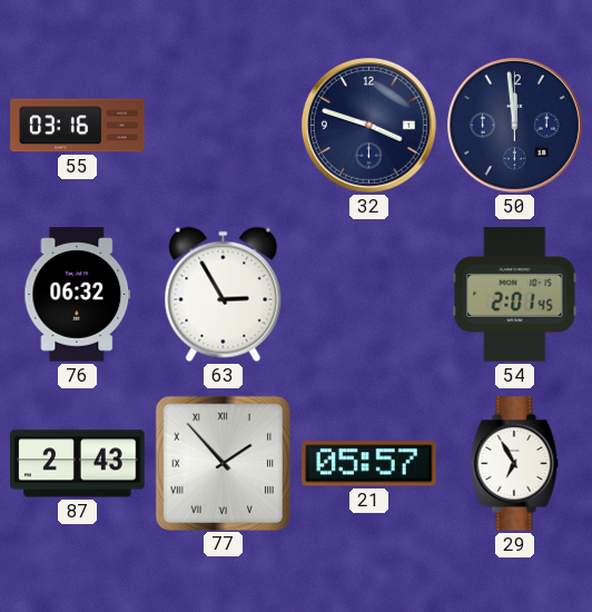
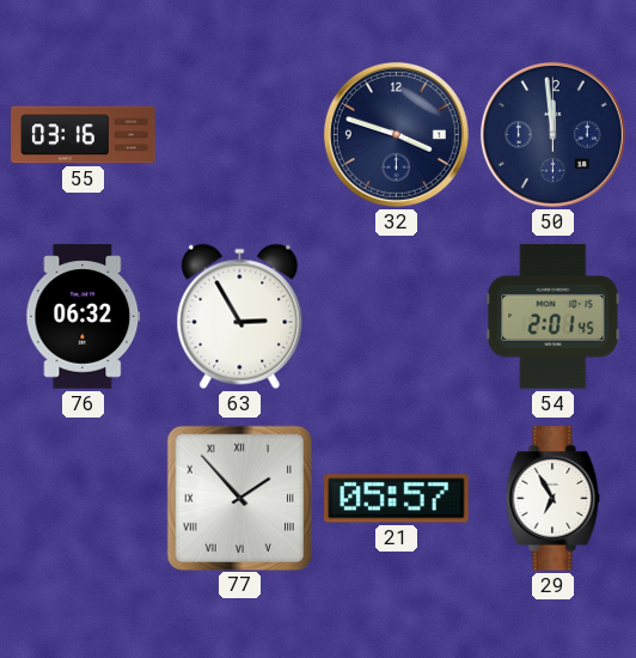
87: 2:43 -> none (78, 464)
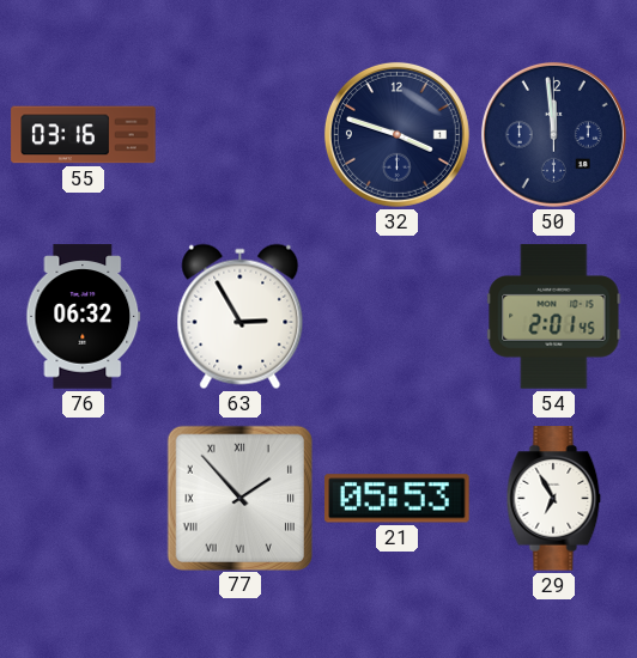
21: 05:57 -> 05:53 (398, 499)
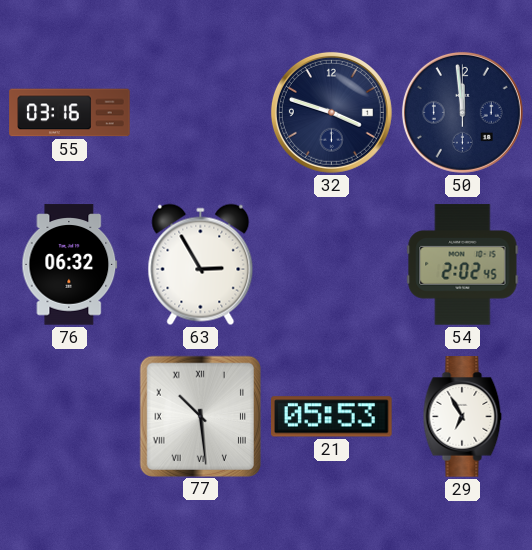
54: 2:01 -> 2:02 (463, 265)
77: 1:53 -> 10:29 (200, 416)
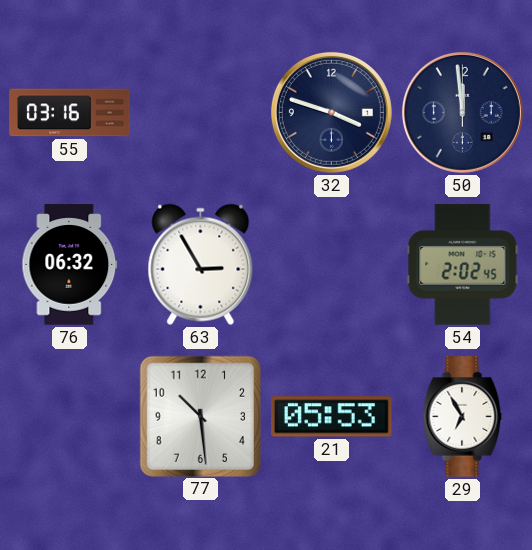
77 numerals: Roman -> Arabic (200, 416)
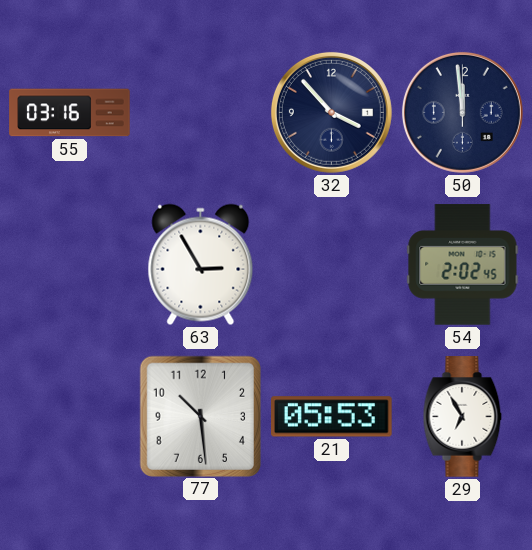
32: 3:48 -> 3:53 (331, 112)
76: 06:32 -> none (70, 265)
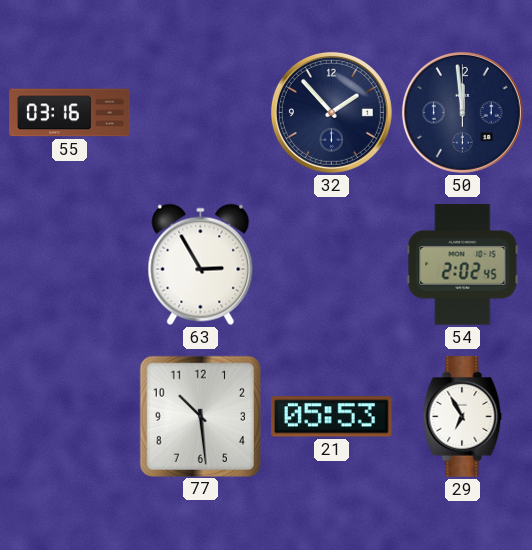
32: 3:53 -> 1:53 (331, 112)
